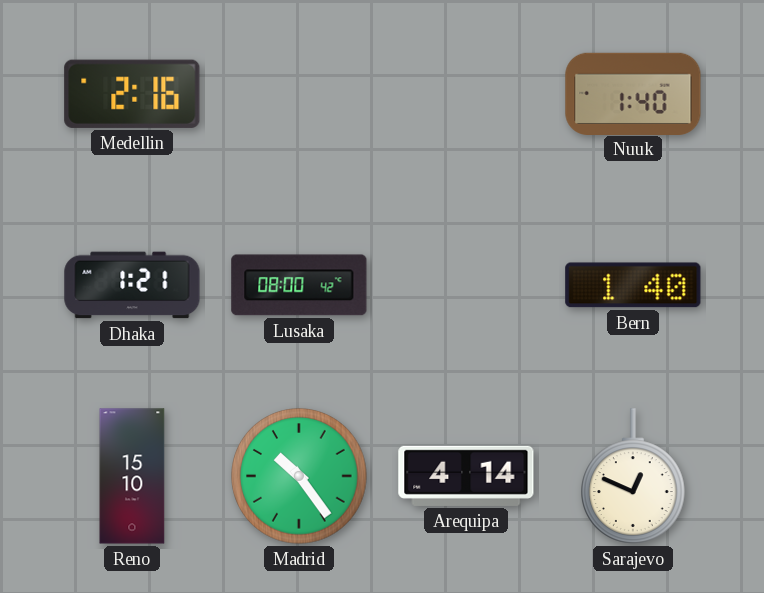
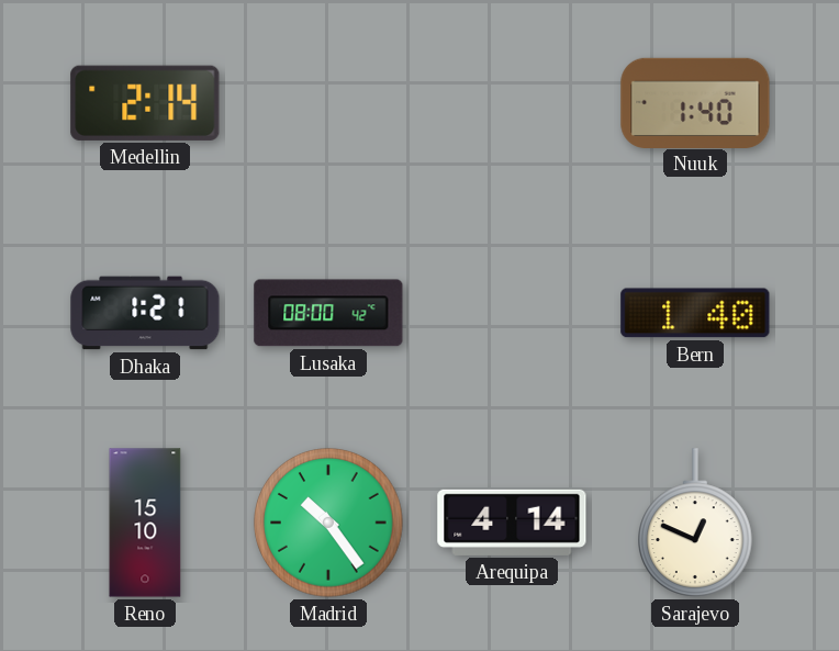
Medellin: 2:16 -> 2:14 (145, 103)
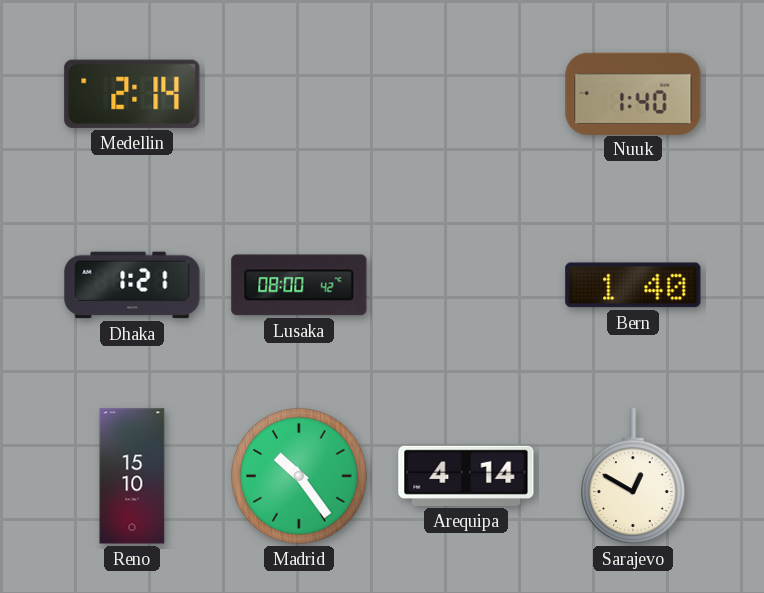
Sarajevo: 12:49 -> 12:50 (634, 476)
